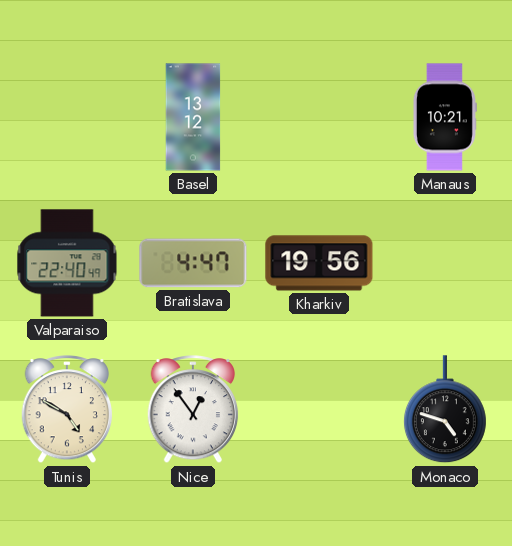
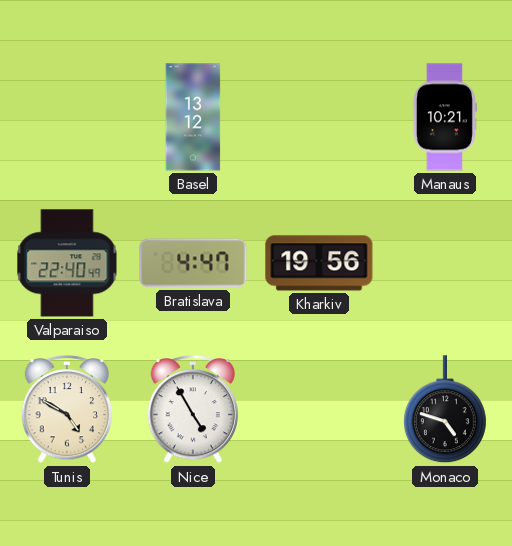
Nice: 12:54 -> 4:55 (193, 410)
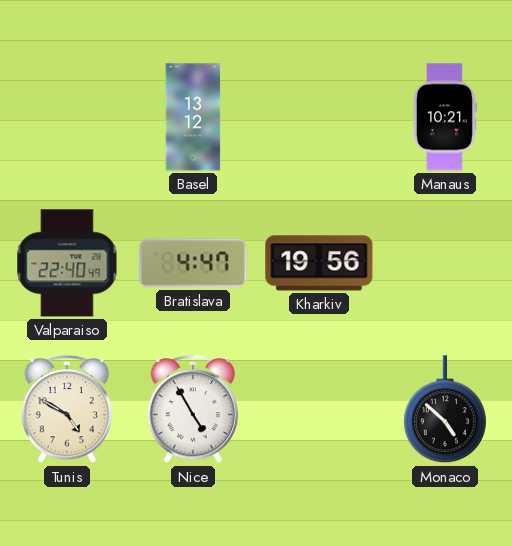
Monaco: 4:48 -> 4:52 (445, 410)
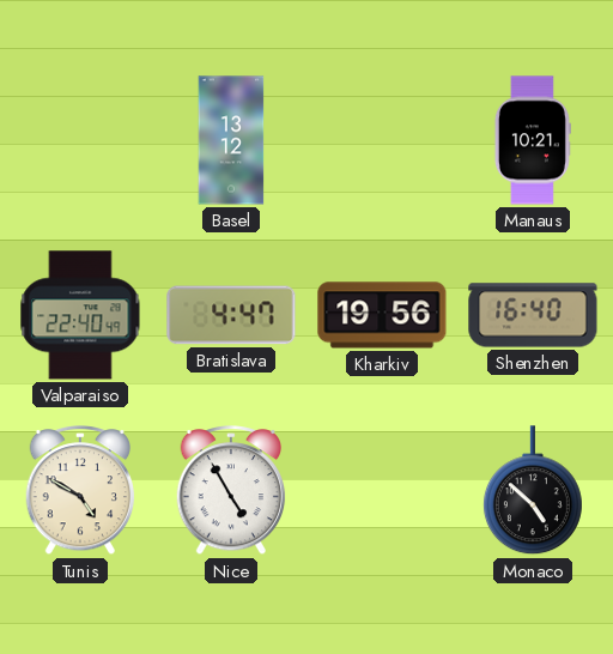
Shenzhen: none -> 16:40 (533, 315)
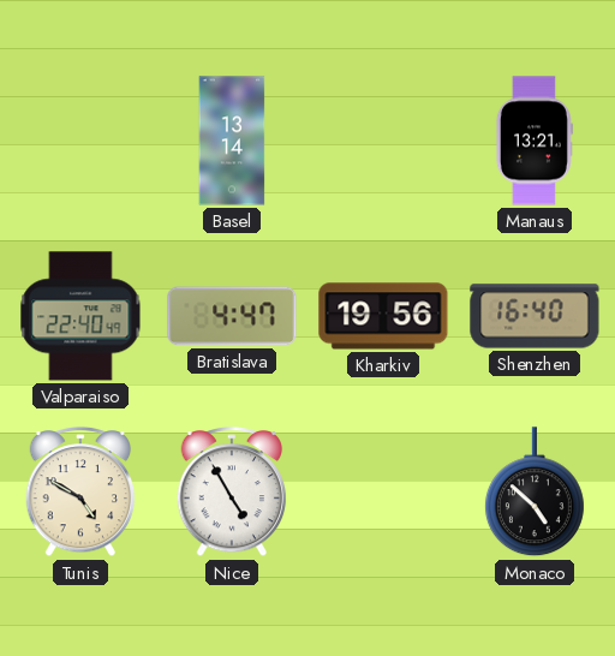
Basel: 13:12 -> 13:14 (232, 141)
Manaus: 10:21 -> 13:21 (533, 141)
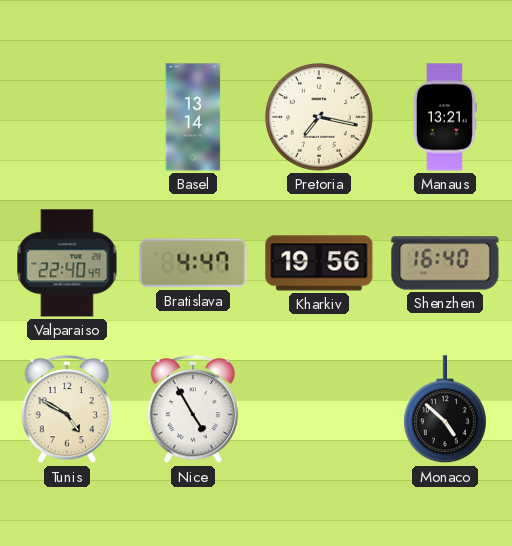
Pretoria: none -> 7:17 (319, 117)
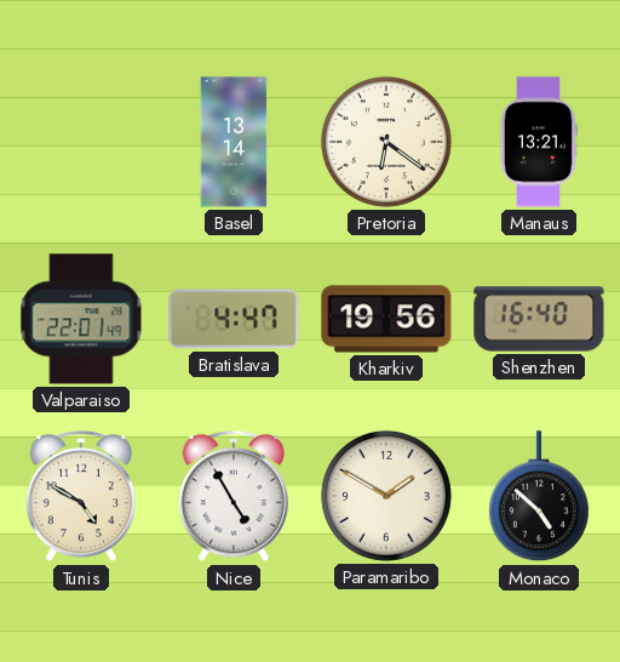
Pretoria: 7:17 -> 6:21 (386, 142)
Valparaiso: 22:40 -> 22:01 (81, 319)
Paramaribo: none -> 1:50 (386, 496)
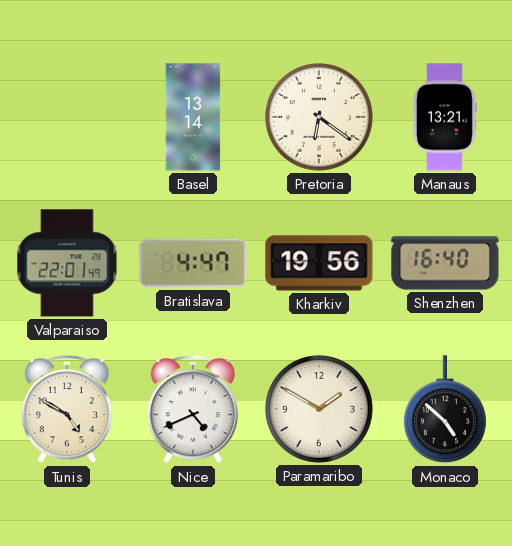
Nice: 4:55 -> 4:41 (193, 410)
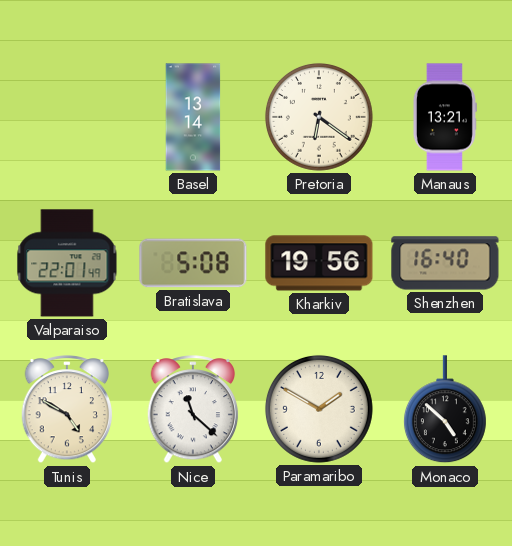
Bratislava: 4:47 -> 5:08 (193, 263)
Nice: 4:41 -> 11:22 (193, 410)
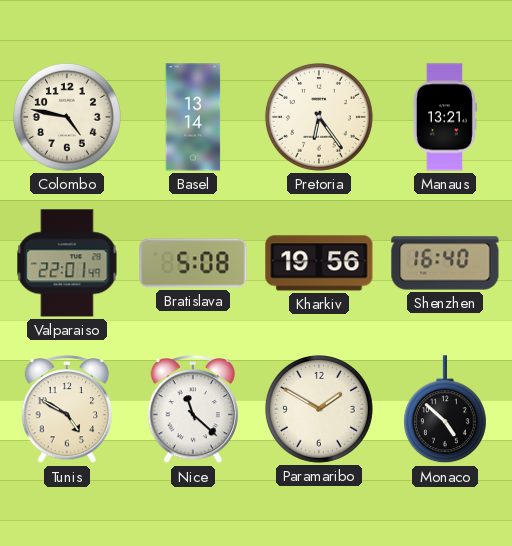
Colombo: none -> 4:47 (67, 117)
Pretoria: 6:21 -> 6:24 (319, 117)
